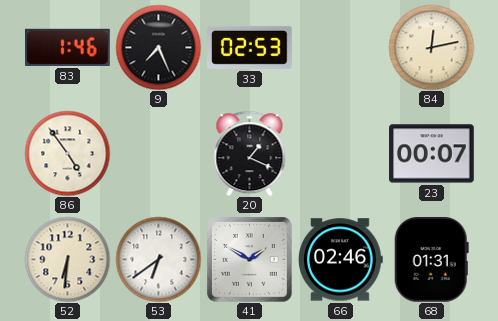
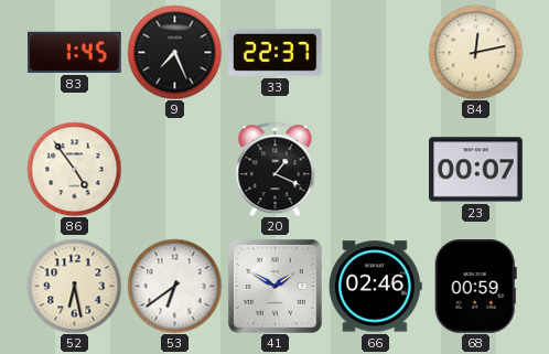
83: 1:46 -> 1:45 (75, 52)
33: 02:53 -> 22:37 (276, 52)
52: 6:31 -> 6:28 (74, 286)
68: 01:31 -> 00:59 (475, 287)
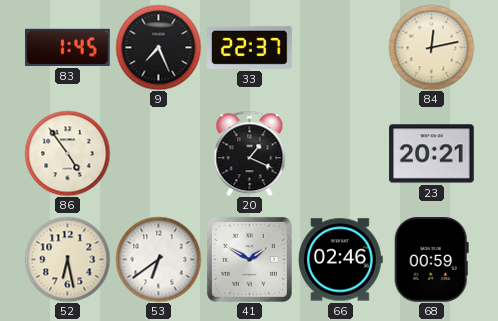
23: 00:07 -> 20:21 (432, 154)
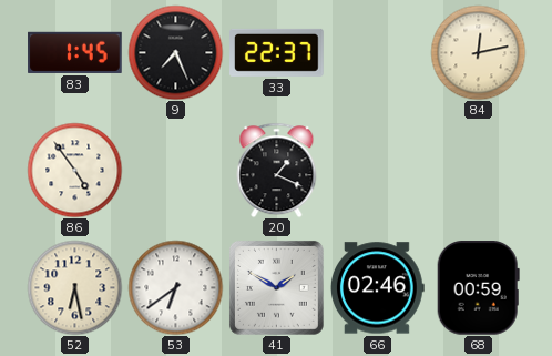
23: 20:21 -> none (432, 154)
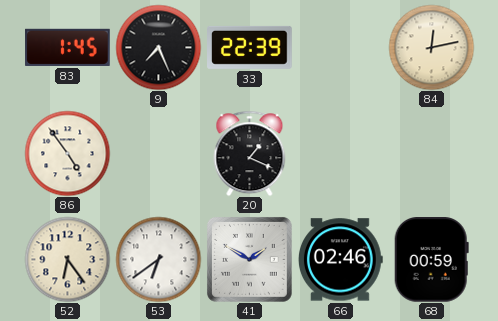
33: 22:37 -> 22:39 (250, 47)
52: 6:28 -> 6:24 (67, 259)
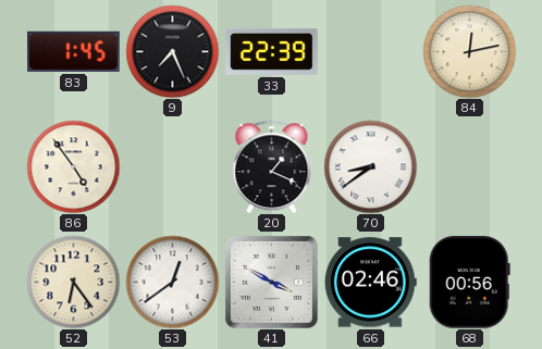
70: none -> 8:39 (370, 166)
53: 6:39 -> 12:39 (172, 282)
41: 1:50 -> 3:50 (271, 282)
68: 00:59 -> 00:56 (469, 283)
